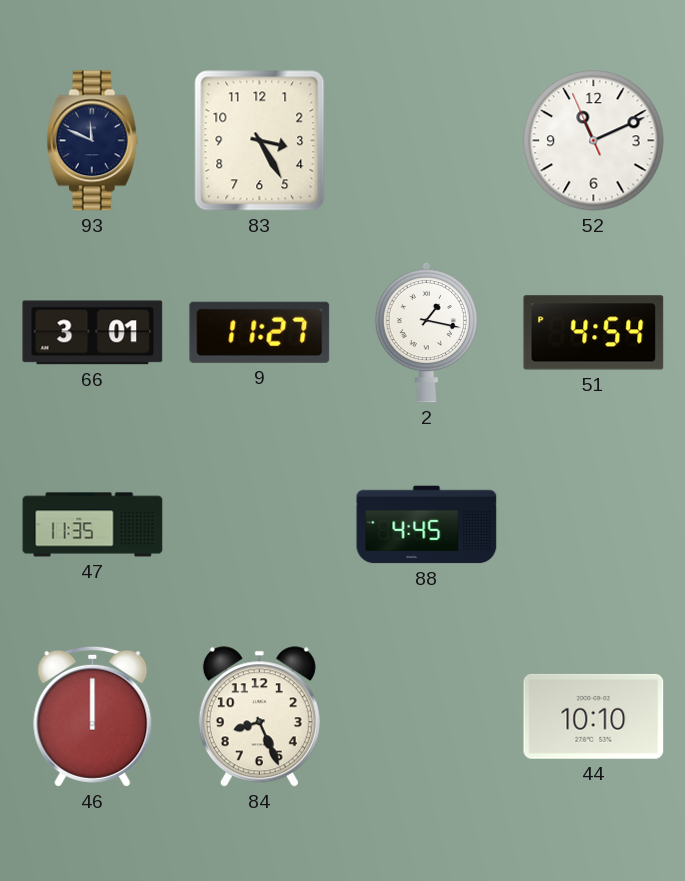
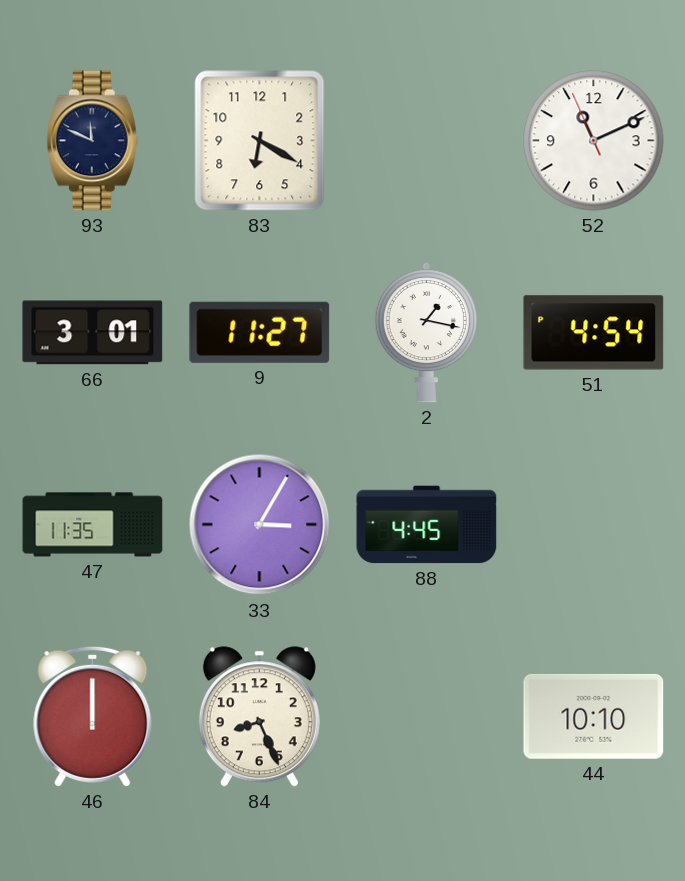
83: 3:25 -> 6:20 (260, 141)
33: none -> 3:05 (260, 525)
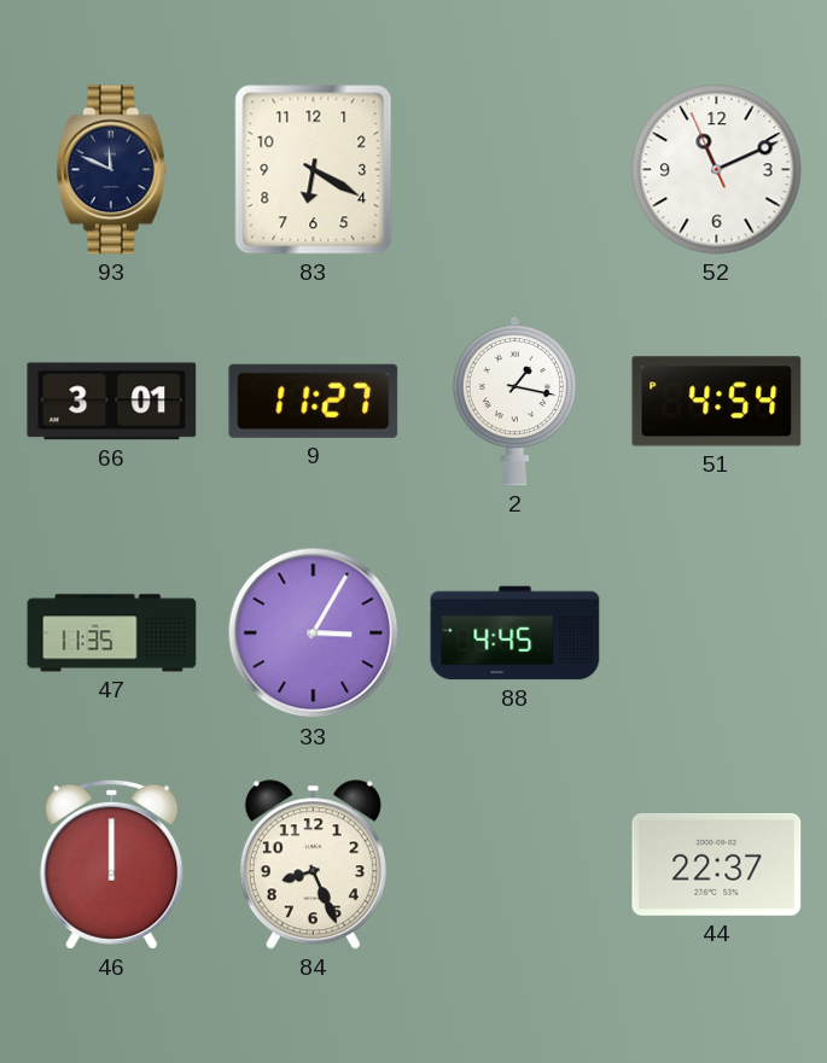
44: 10:10 -> 22:37 (717, 864)
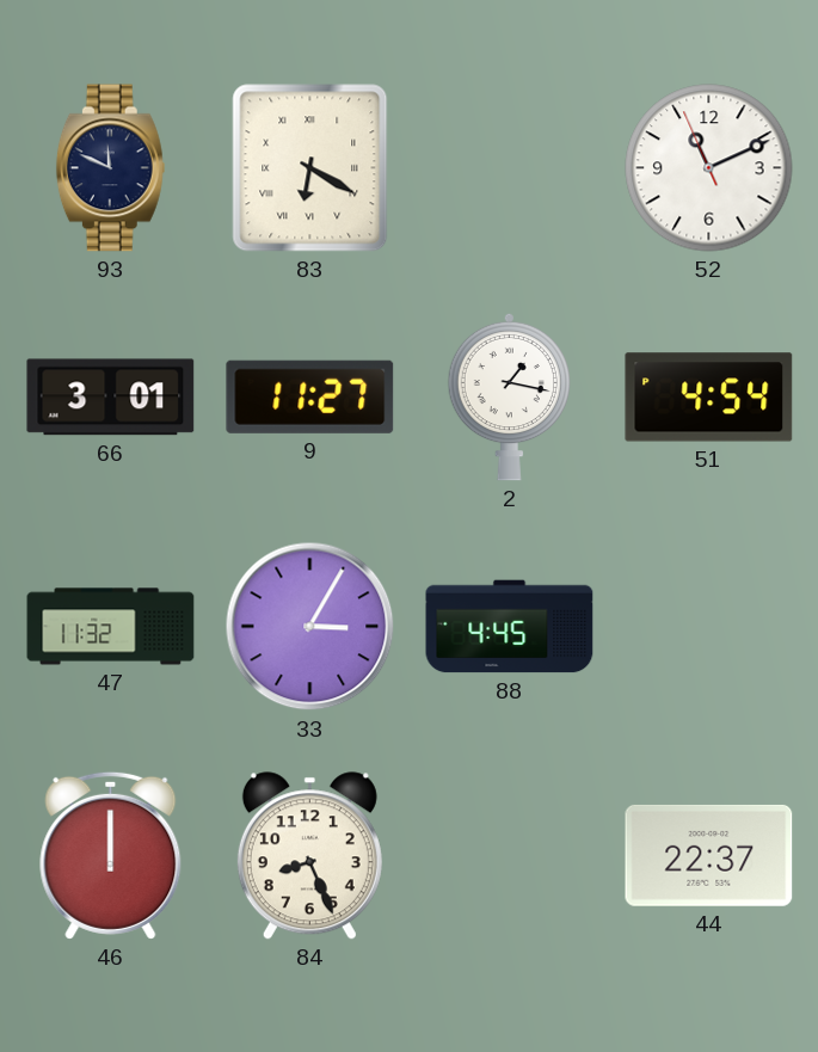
83 numerals: Arabic -> Roman (310, 168)
47: 11:35 -> 11:32 (111, 627)
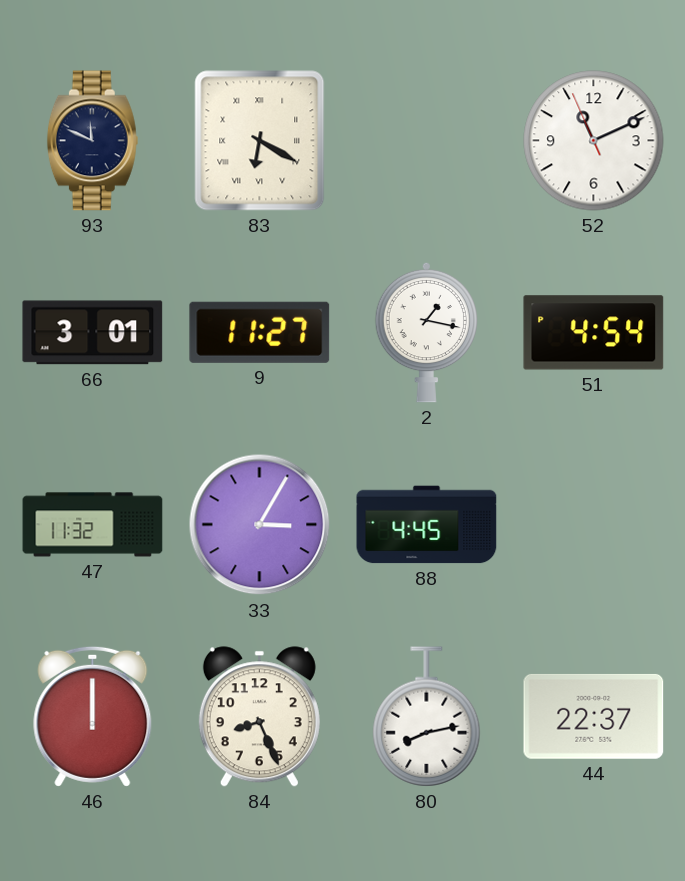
80: none -> 8:13 (427, 717)
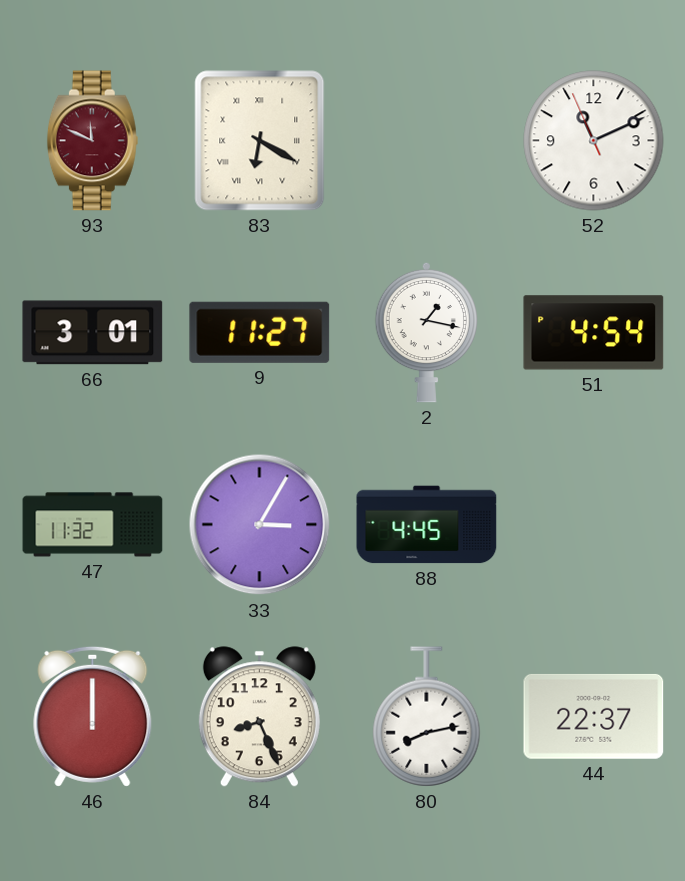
93 dial: navy -> burgundy (92, 141)
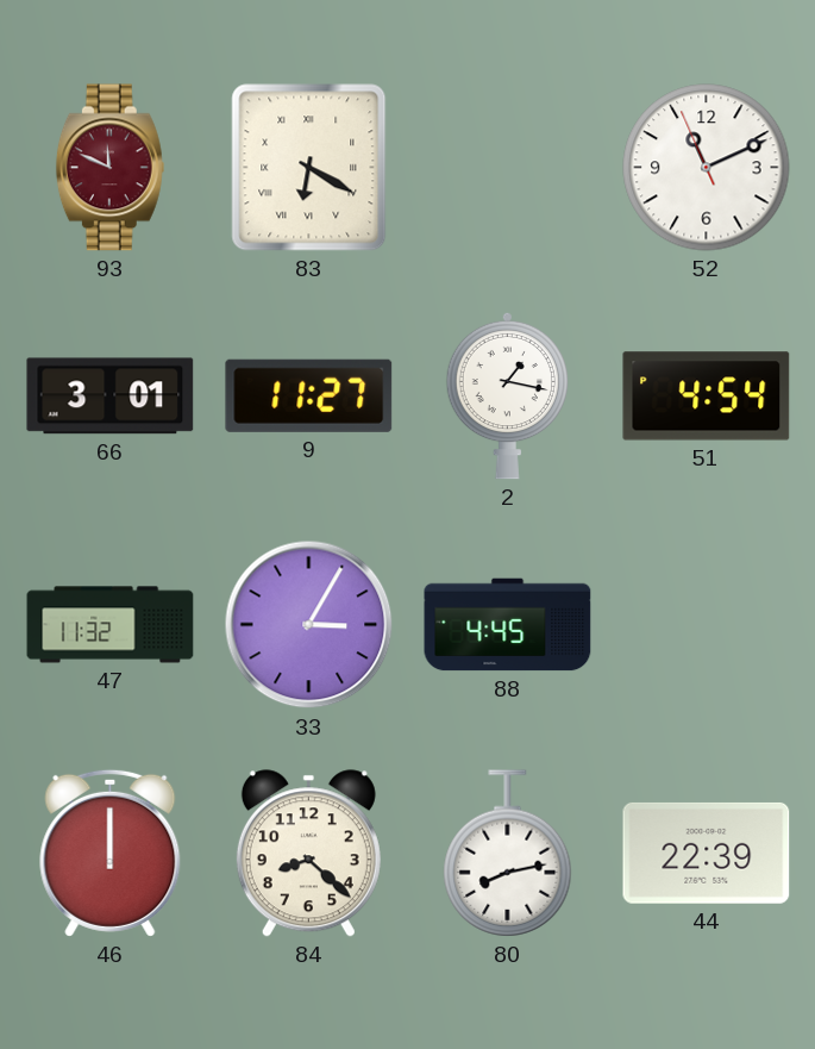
84: 8:26 -> 8:22 (308, 854)
44: 22:37 -> 22:39 (707, 853)
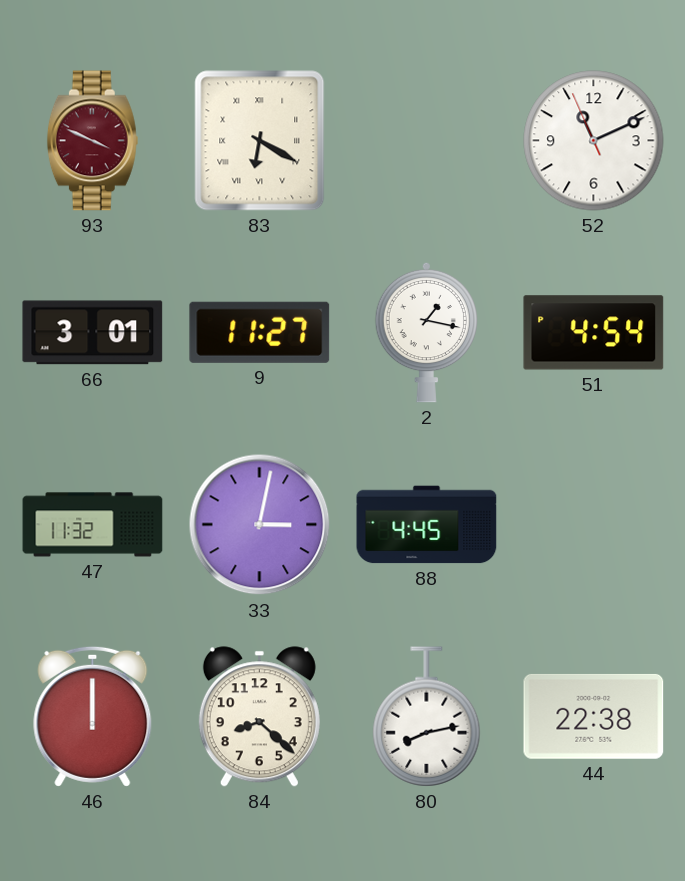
93: 11:49 -> 3:49 (92, 141)
33: 3:05 -> 3:02 (260, 525)
44: 22:39 -> 22:38 (594, 716)
